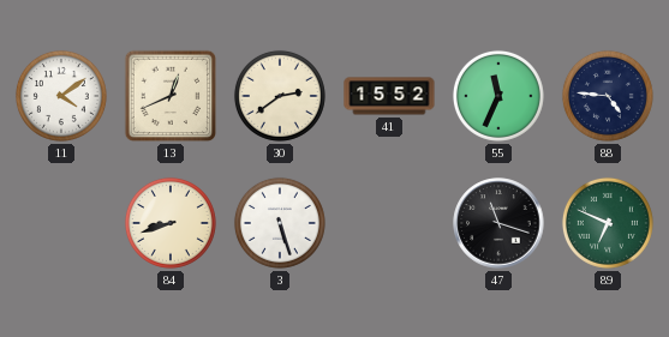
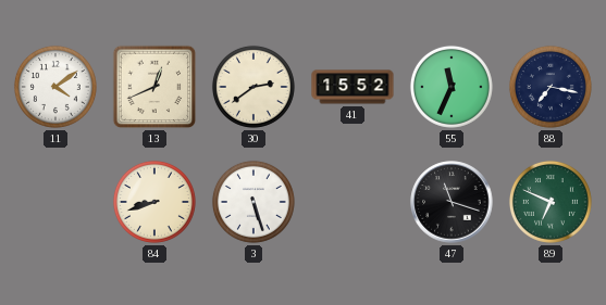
88: 4:46 -> 7:17 (551, 87)
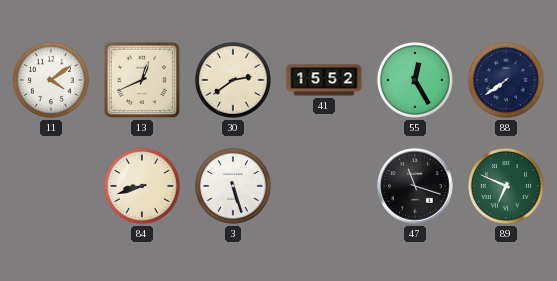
55: 11:34 -> 12:25 (415, 80)
88: 7:17 -> 7:39 (506, 80)
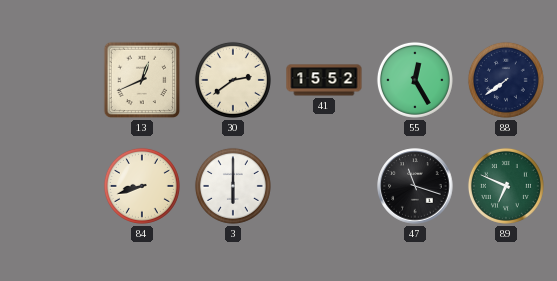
11: 4:09 -> none (51, 80)
3: 5:27 -> 6:00 (233, 186)
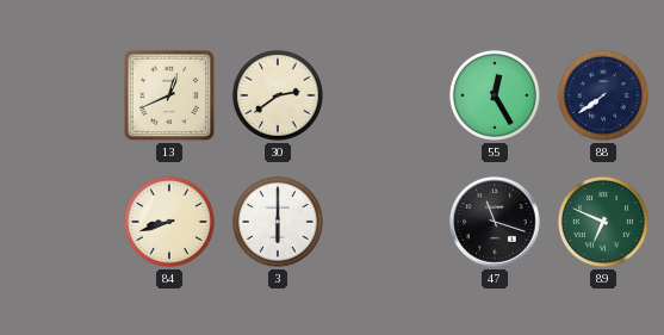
41: 15:52 -> none (324, 80)
